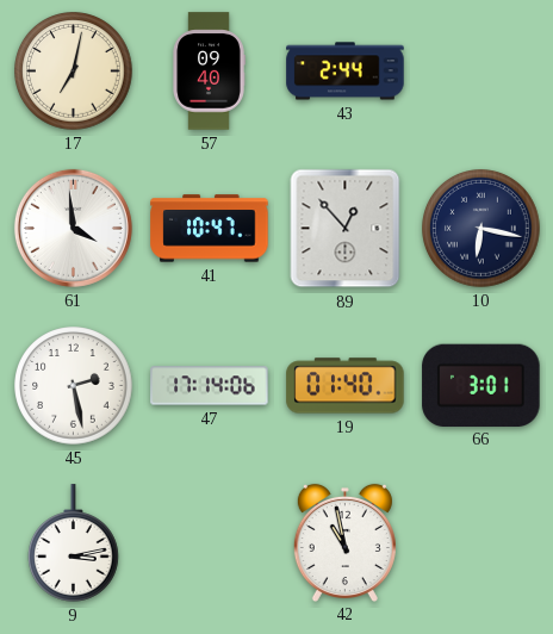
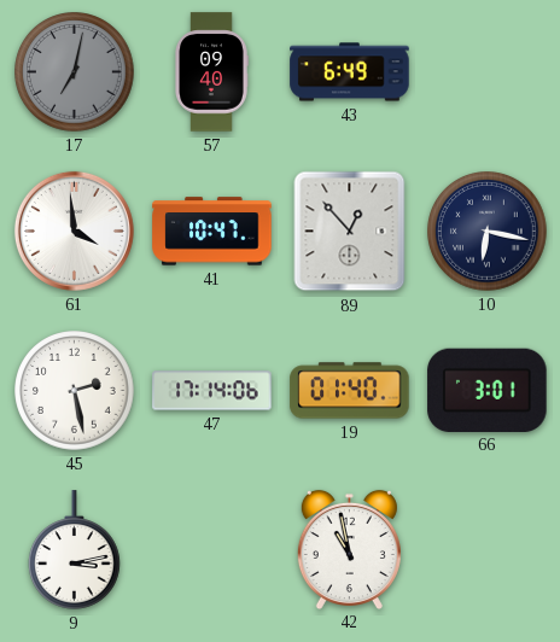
17 dial: cream -> grey (75, 72)
43: 2:44 -> 6:49 (350, 72)
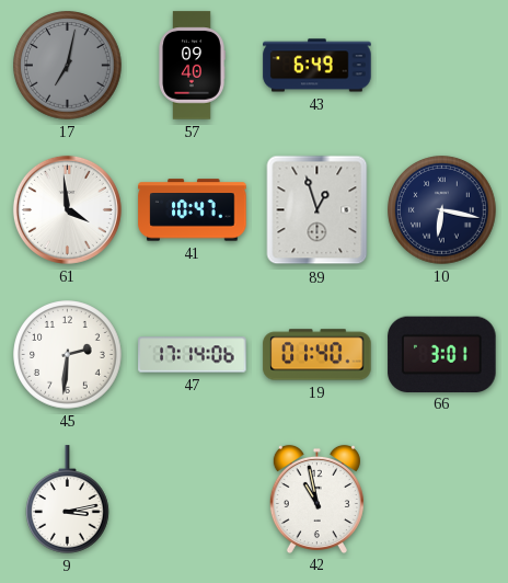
89: 12:53 -> 12:57 (317, 210)
45: 2:28 -> 2:31 (68, 355)
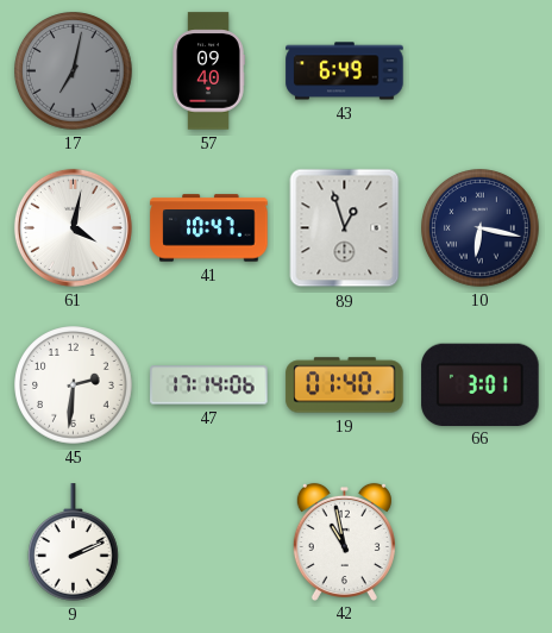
61: 3:59 -> 4:02 (73, 227)
9: 3:13 -> 2:11 (74, 543)
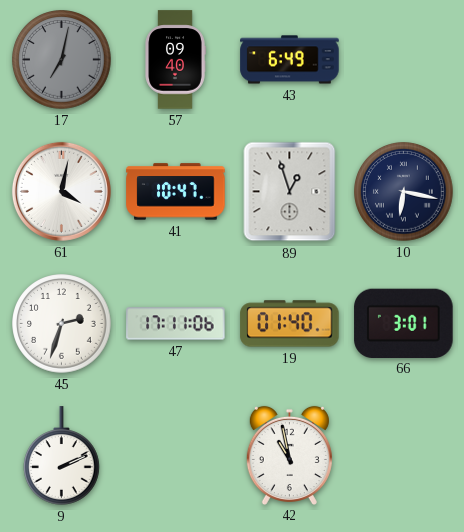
45: 2:31 -> 2:33 (62, 324)
47: 17:14 -> 17:11 (176, 324)
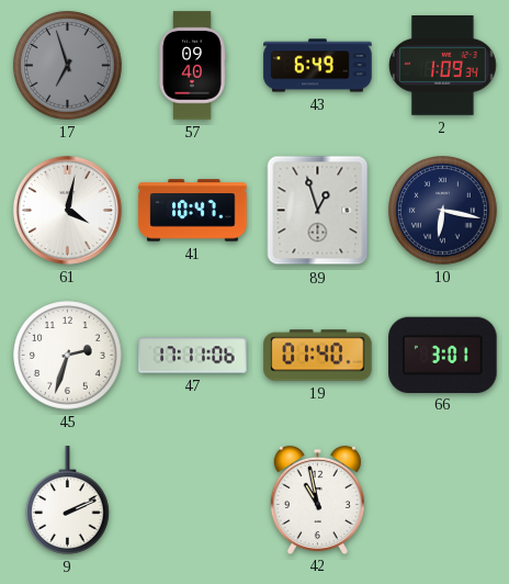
17: 7:02 -> 6:57 (68, 66)
2: none -> 1:09 (443, 66)
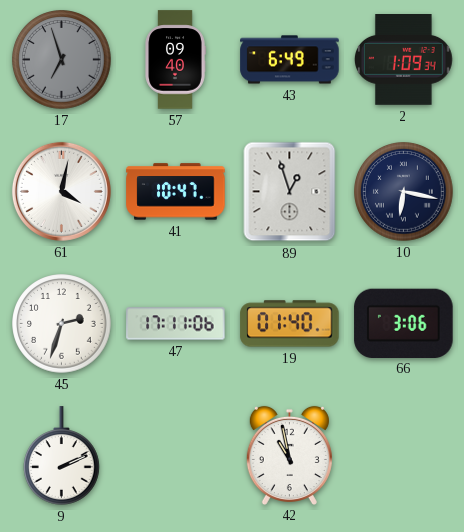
66: 3:01 -> 3:06 (404, 323)
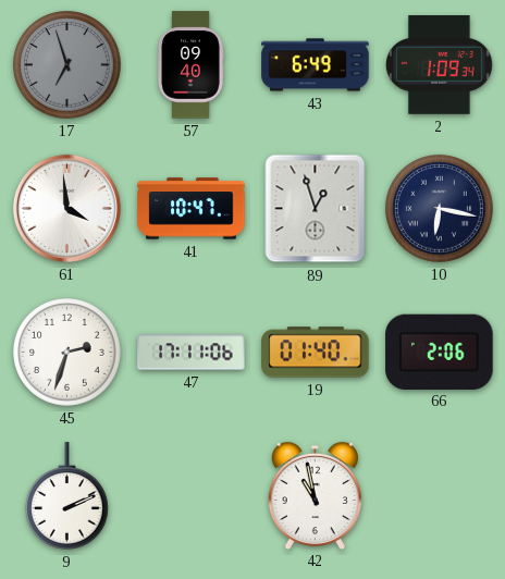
61: 4:02 -> 3:59 (66, 208)
66: 3:06 -> 2:06 (440, 352)
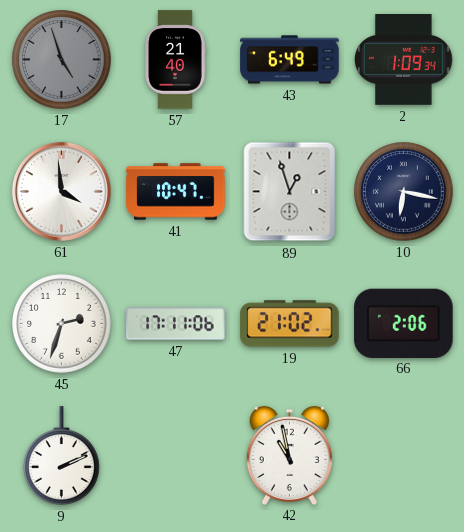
17: 6:57 -> 4:57 (62, 60)
57: 09:40 -> 21:40 (175, 60)
19: 01:40 -> 21:02 (290, 324)
